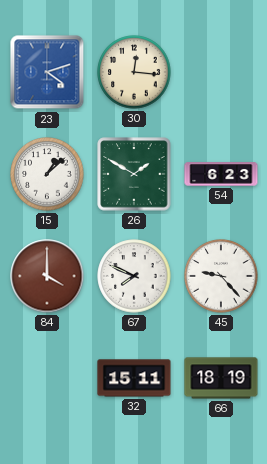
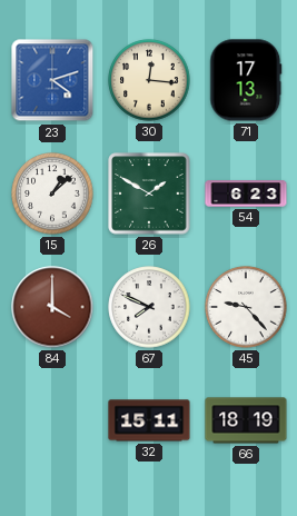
71: none -> 17:13 (246, 80)
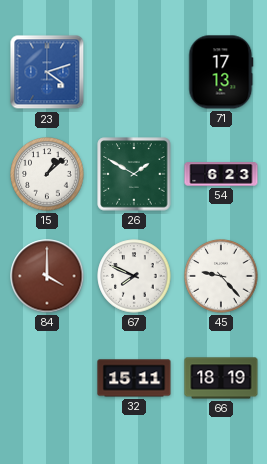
30: 12:16 -> none (149, 80)
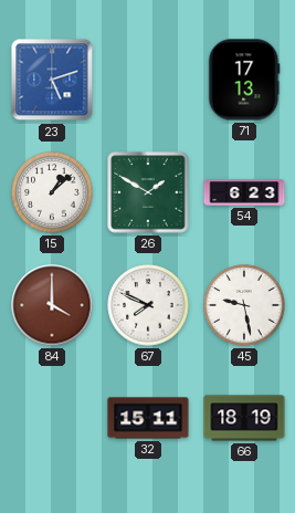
23: 4:12 -> 5:12 (52, 80)
45: 9:23 -> 9:28 (244, 305)
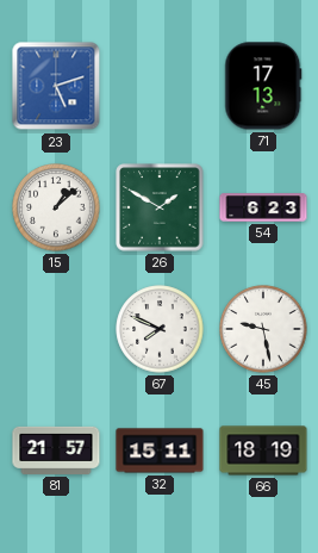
84: 4:00 -> none (52, 305)
81: none -> 21:57 (56, 451)
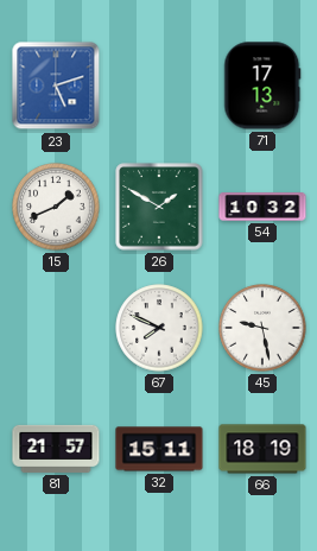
15: 1:08 -> 1:41 (56, 207)
54: 6:23 -> 10:32 (262, 207)
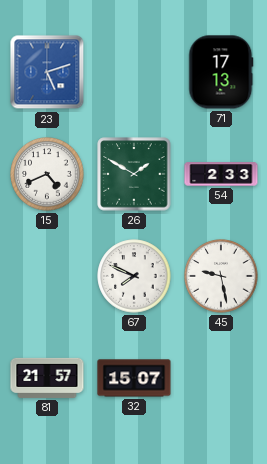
15: 1:41 -> 4:41 (47, 174)
54: 10:32 -> 2:33 (221, 174)
32: 15:11 -> 15:07 (134, 378)
66: 18:19 -> none (262, 449)
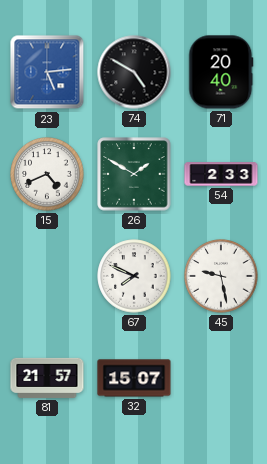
23: 5:12 -> 5:14 (47, 72)
74: none -> 4:50 (134, 72)
71: 17:13 -> 20:40 (221, 72)
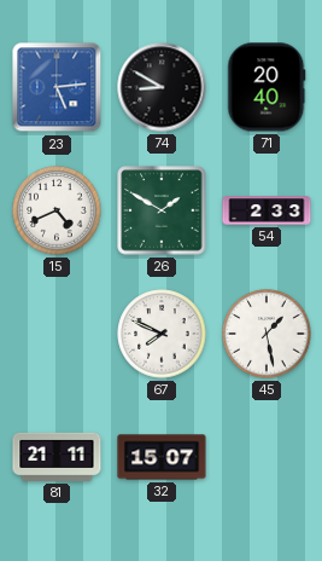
74: 4:50 -> 8:50 (162, 87)
45: 9:28 -> 1:28 (267, 334)
81: 21:57 -> 21:11 (57, 457)
